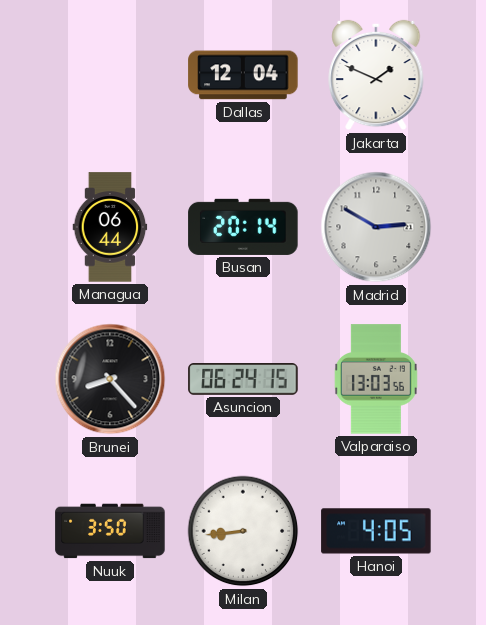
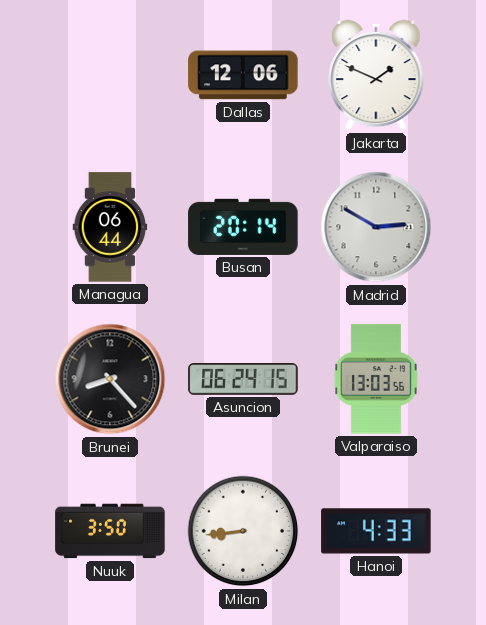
Dallas: 12:04 -> 12:06 (243, 75)
Hanoi: 4:05 -> 4:33 (376, 531)
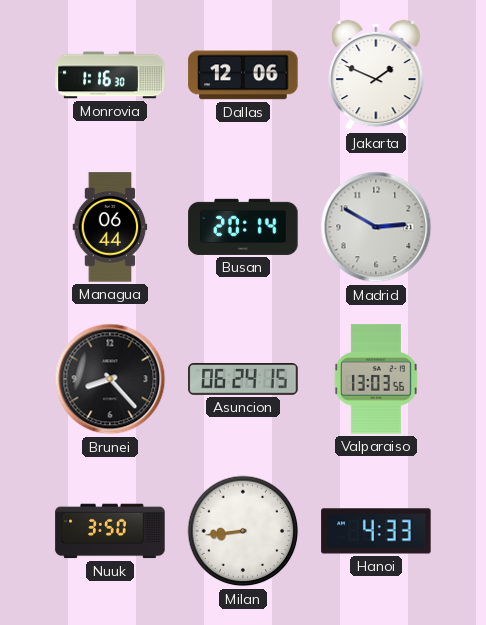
Monrovia: none -> 1:16 (110, 75)
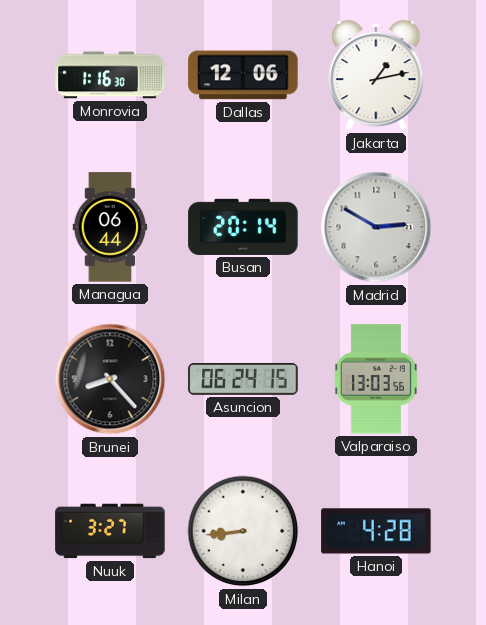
Jakarta: 1:49 -> 1:13 (376, 75)
Nuuk: 3:50 -> 3:27 (110, 531)
Hanoi: 4:33 -> 4:28 (376, 531)
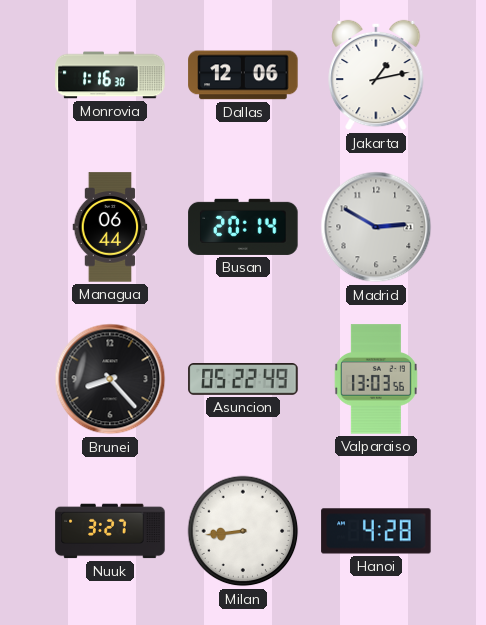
Asuncion: 06:24 -> 05:22 (243, 379)
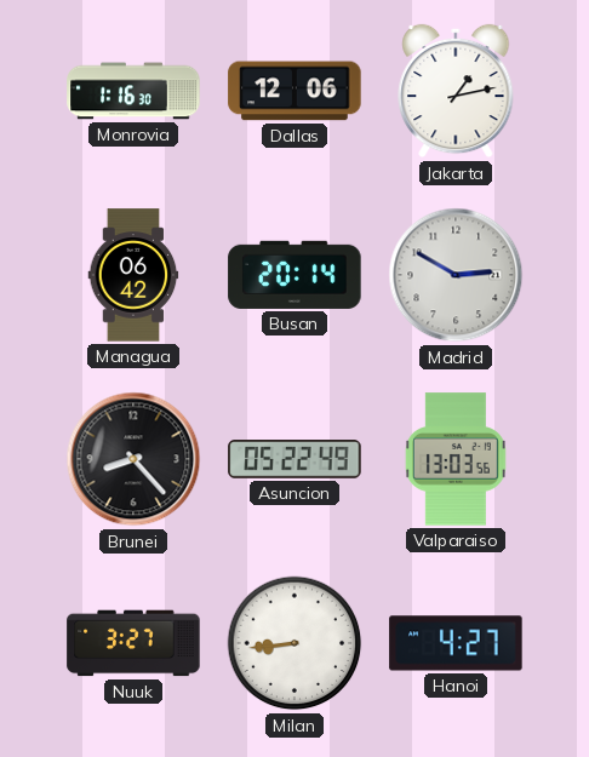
Managua: 06:44 -> 06:42 (133, 275)
Hanoi: 4:28 -> 4:27 (456, 643)
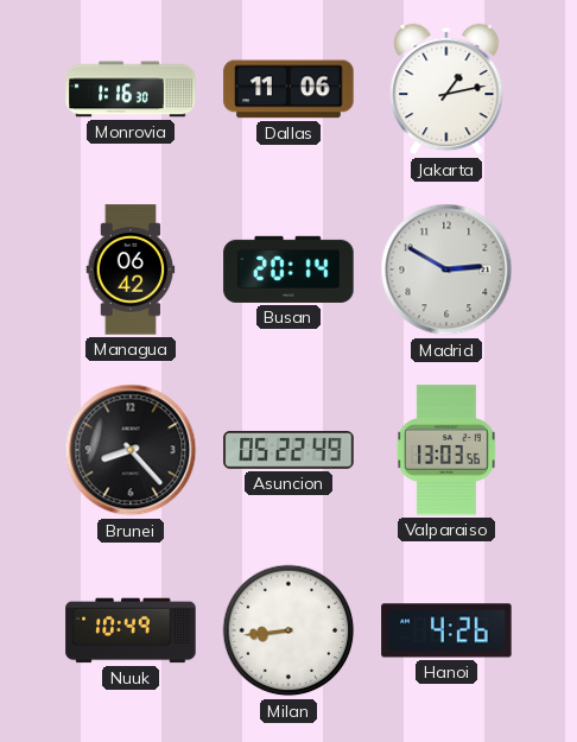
Dallas: 12:06 -> 11:06 (288, 89)
Nuuk: 3:27 -> 10:49 (131, 630)
Hanoi: 4:27 -> 4:26 (446, 630)
